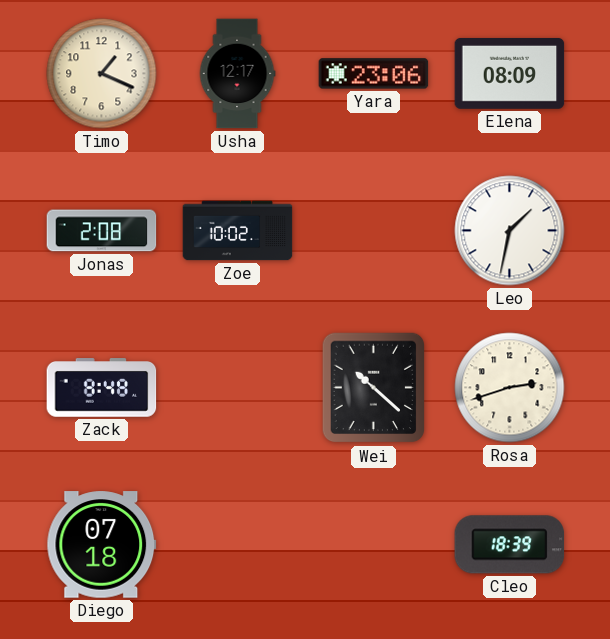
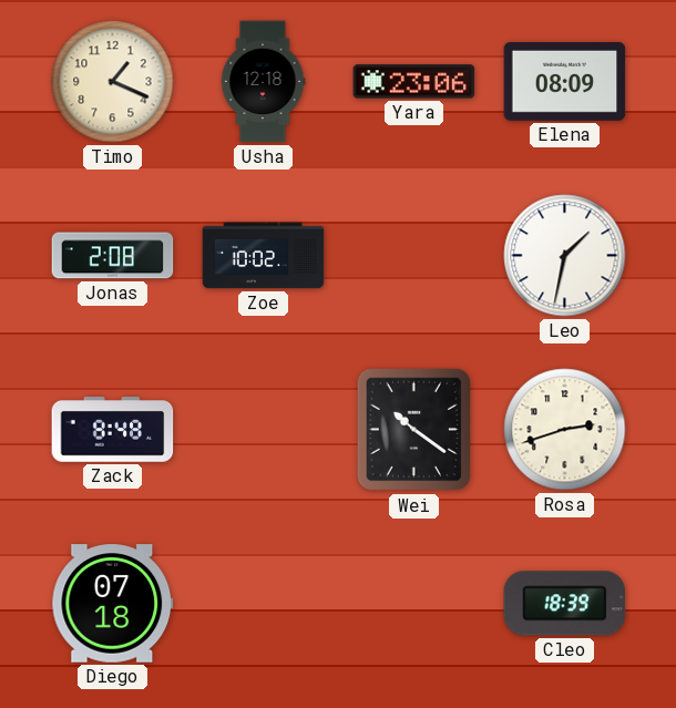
Usha: 12:17 -> 12:18 (263, 82)
Wei: 10:22 -> 10:21 (414, 430)
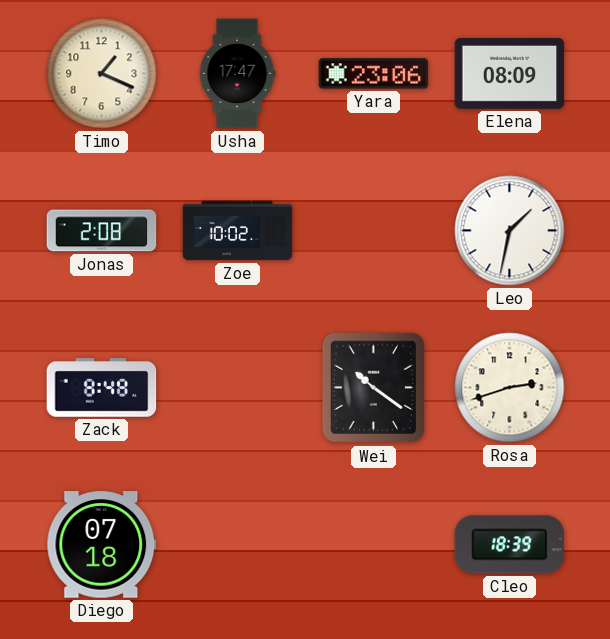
Usha: 12:18 -> 17:47 (237, 74)
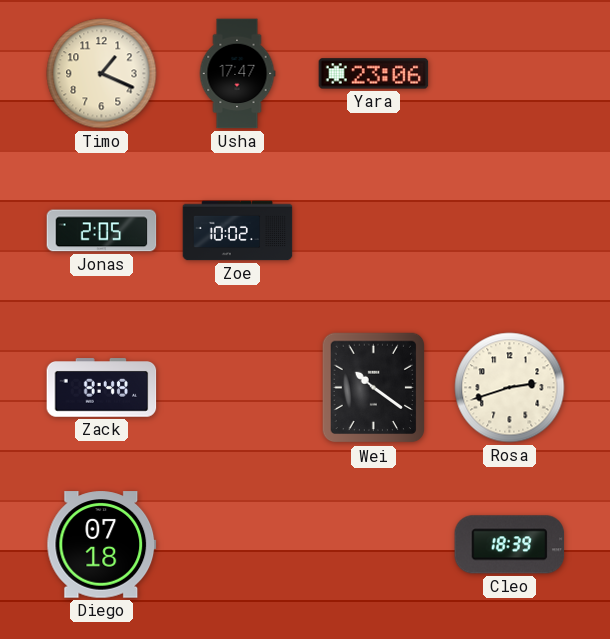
Elena: 08:09 -> none (510, 73)
Jonas: 2:08 -> 2:05 (102, 231)
Leo: 1:32 -> none (510, 231)
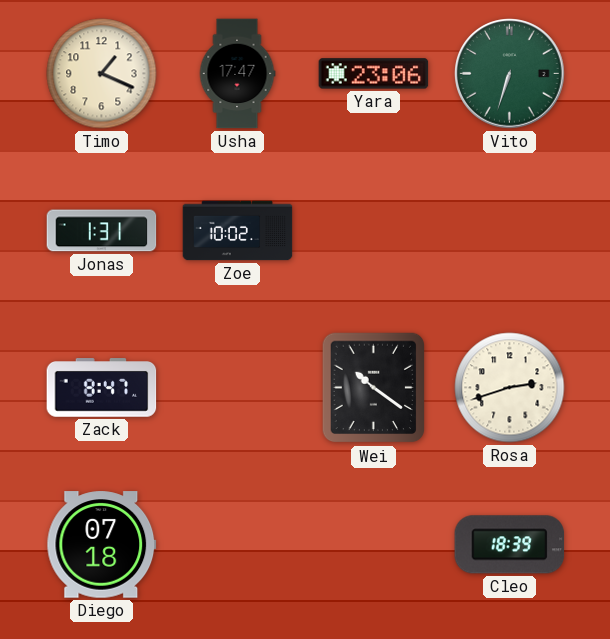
Vito: none -> 6:33 (510, 74)
Jonas: 2:05 -> 1:31 (102, 231)
Zack: 8:48 -> 8:47 (102, 388)
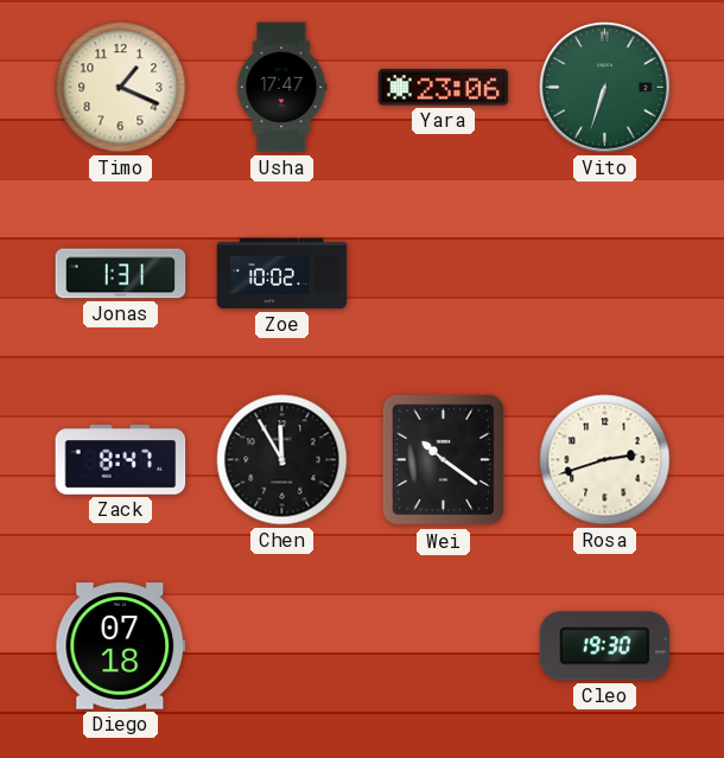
Chen: none -> 11:55 (282, 460)
Cleo: 18:39 -> 19:30 (605, 646)
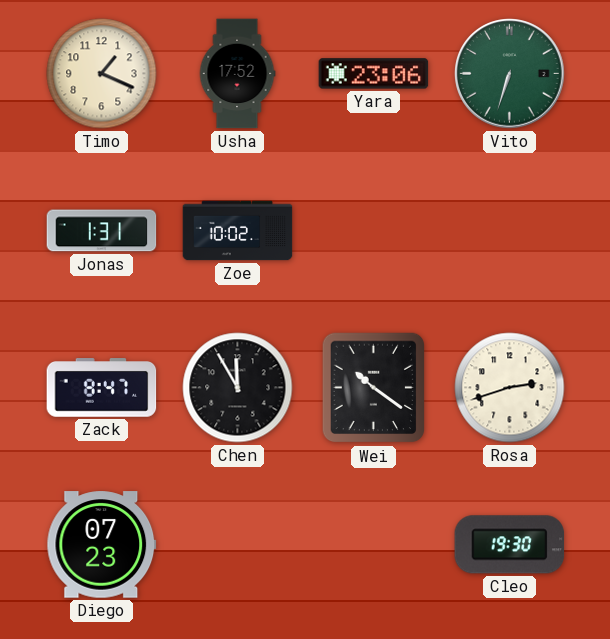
Usha: 17:47 -> 17:52 (237, 74)
Diego: 07:18 -> 07:23 (102, 545)
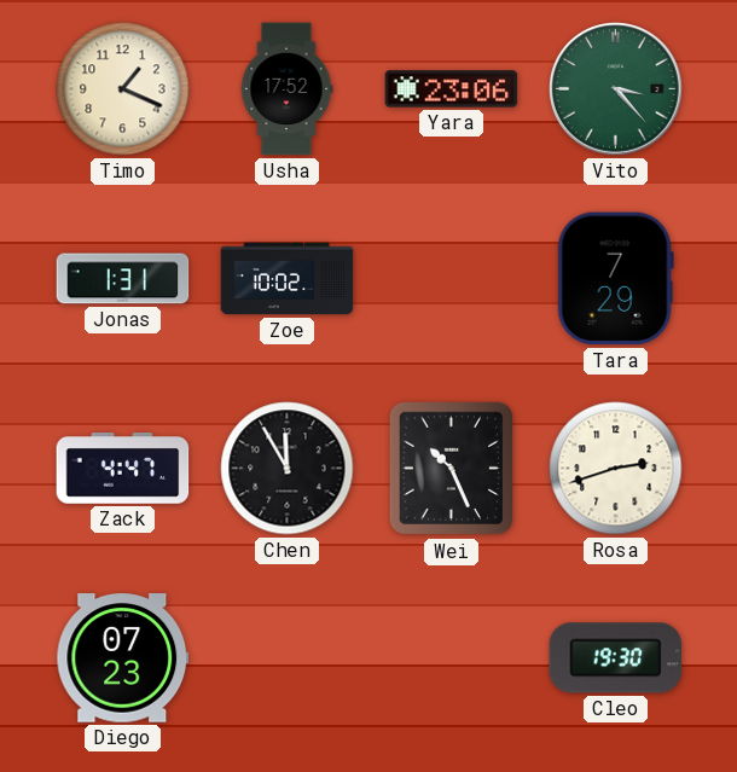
Vito: 6:33 -> 3:23 (616, 89)
Tara: none -> 7:29 (615, 279)
Zack: 8:47 -> 4:47 (123, 469)
Wei: 10:21 -> 10:26 (452, 469)
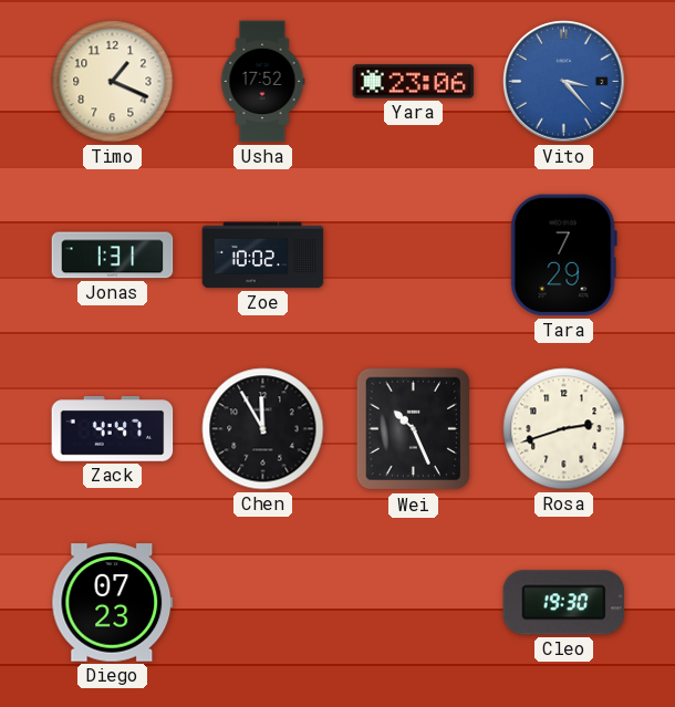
Vito dial: green -> blue (564, 82)
